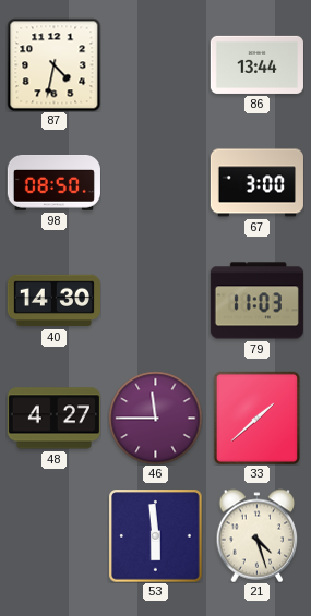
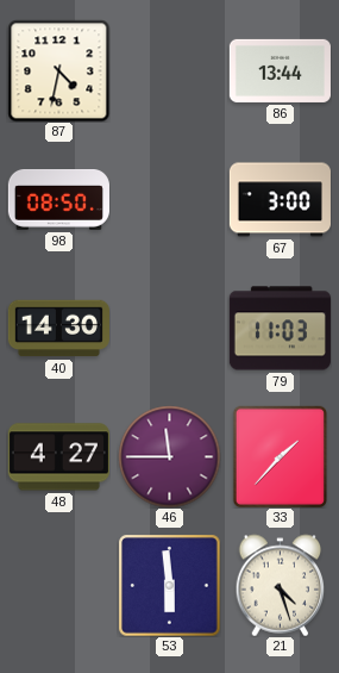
33: 1:38 -> 1:37 (280, 456)
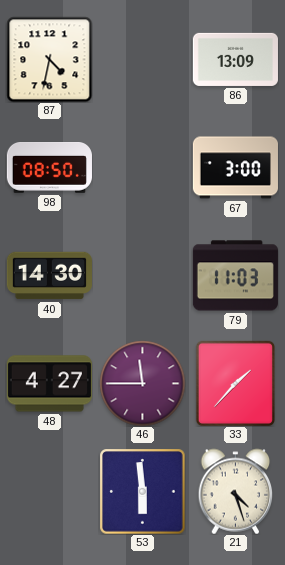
86: 13:44 -> 13:09 (235, 59)
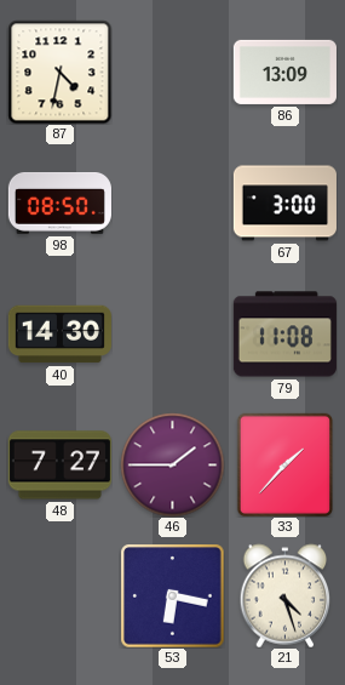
79: 11:03 -> 11:08 (284, 335)
48: 4:27 -> 7:27 (59, 466)
46: 11:45 -> 1:45 (172, 464)
53: 5:59 -> 6:17 (172, 595)
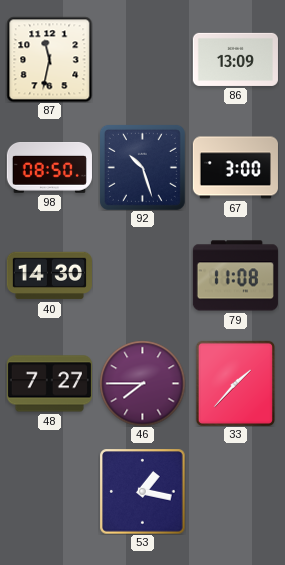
87: 4:32 -> 11:32 (49, 59)
92: none -> 10:27 (142, 167)
46: 1:45 -> 7:45 (142, 383)
53: 6:17 -> 1:17 (142, 491)
21: 4:27 -> none (286, 595)
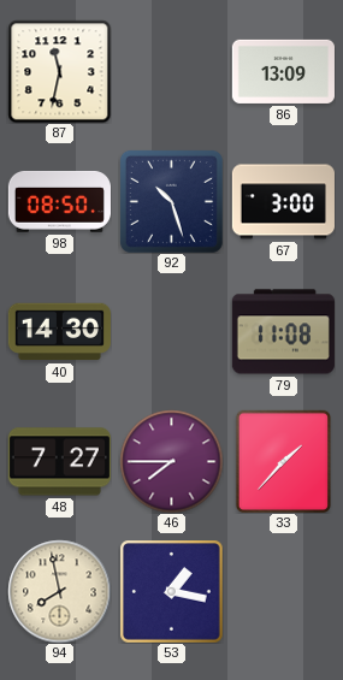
94: none -> 7:58 (59, 591)
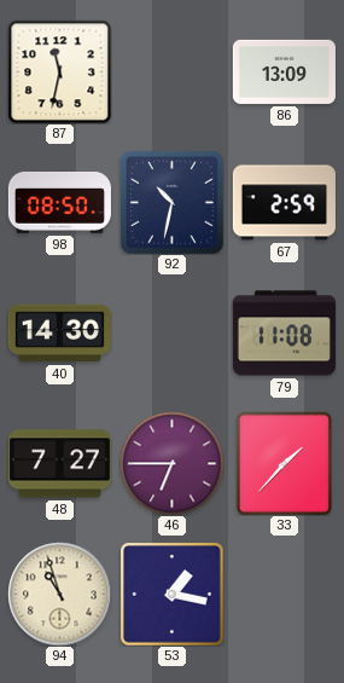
92: 10:27 -> 10:32 (171, 202)
67: 3:00 -> 2:59 (284, 203)
46: 7:45 -> 6:45 (171, 463)
94: 7:58 -> 10:57 (59, 594)
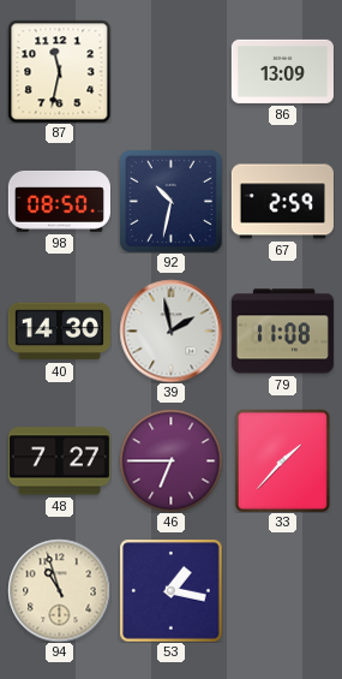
39: none -> 1:58 (170, 330)
